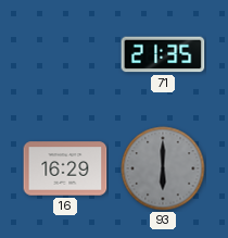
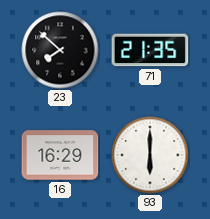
23: none -> 7:52 (60, 50)
93 dial: grey -> white (150, 155)
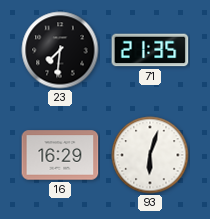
23: 7:52 -> 7:31 (60, 50)
93: 6:00 -> 6:03 (150, 155)
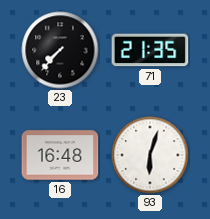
23: 7:31 -> 7:37 (60, 50)
16: 16:29 -> 16:48 (60, 155)
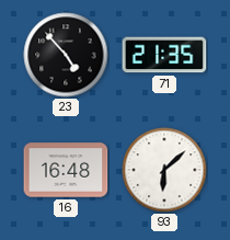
23: 7:37 -> 4:53 (66, 55)
93: 6:03 -> 6:08 (164, 170)
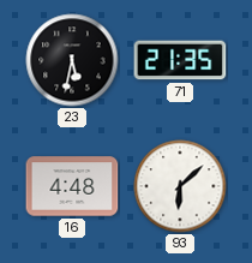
23: 4:53 -> 5:32 (72, 60)
16: 16:48 -> 4:48 (72, 186)
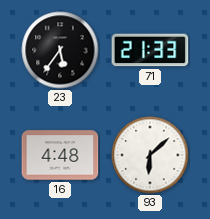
23: 5:32 -> 5:36 (60, 50)
71: 21:35 -> 21:33 (150, 50)
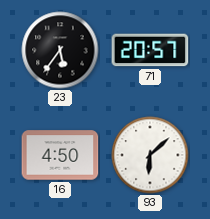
71: 21:33 -> 20:57 (150, 50)
16: 4:48 -> 4:50 (60, 155)
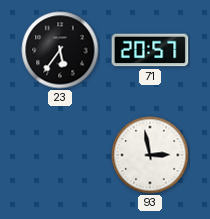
16: 4:50 -> none (60, 155)
93: 6:08 -> 2:58 (150, 155)
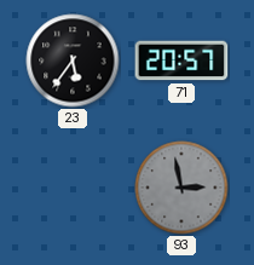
93 dial: white -> grey (181, 188)
